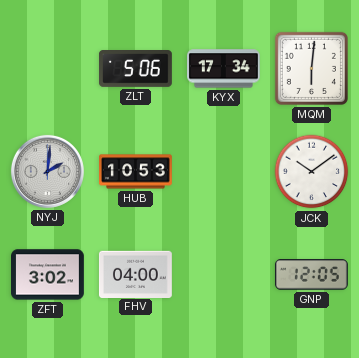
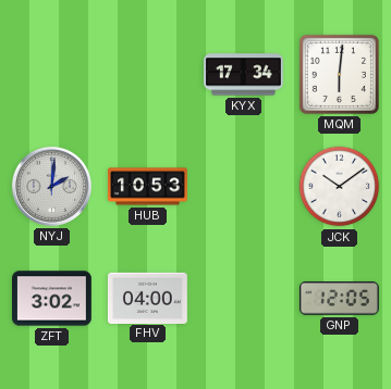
ZLT: 5:06 -> none (136, 69)
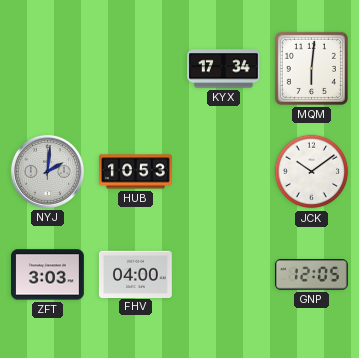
ZFT: 3:02 -> 3:03 (48, 275)
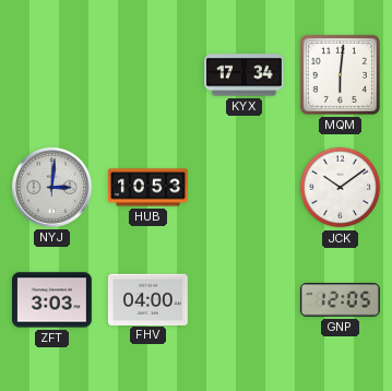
NYJ: 2:01 -> 3:01 (51, 187)
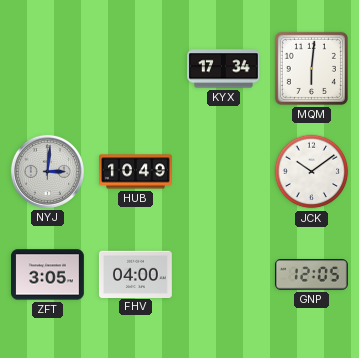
HUB: 10:53 -> 10:49 (136, 172)
ZFT: 3:03 -> 3:05 (48, 275)
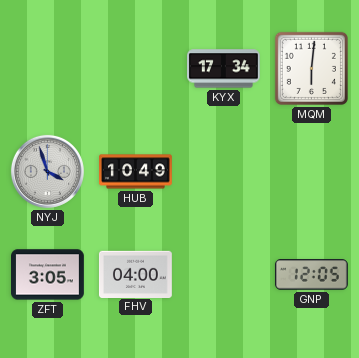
NYJ: 3:01 -> 3:57 (47, 171)
JCK: 10:09 -> none (312, 172)
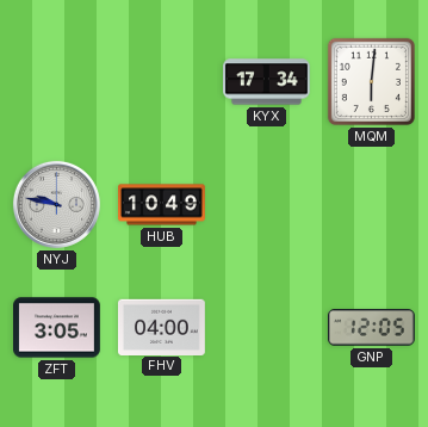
NYJ: 3:57 -> 9:47 (56, 204)
